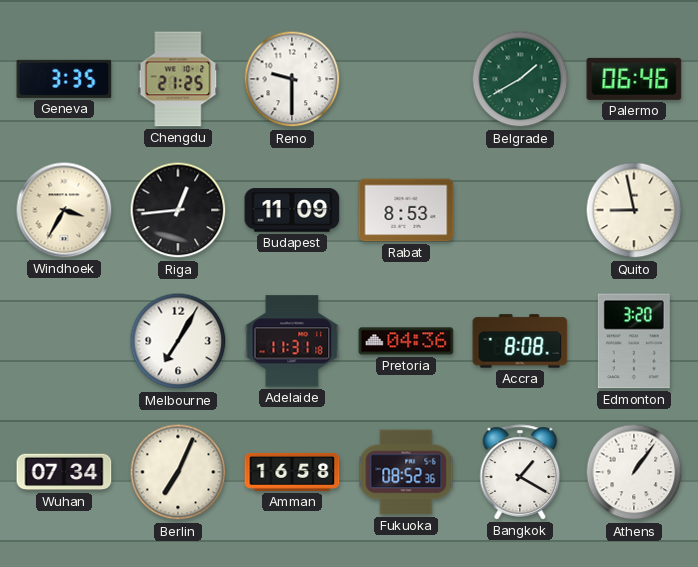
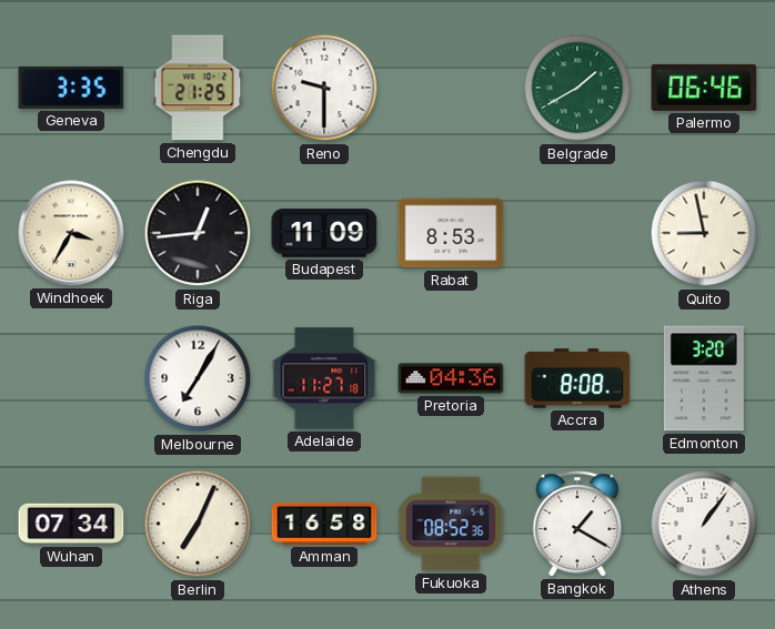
Adelaide: 11:31 -> 11:27 (324, 378)
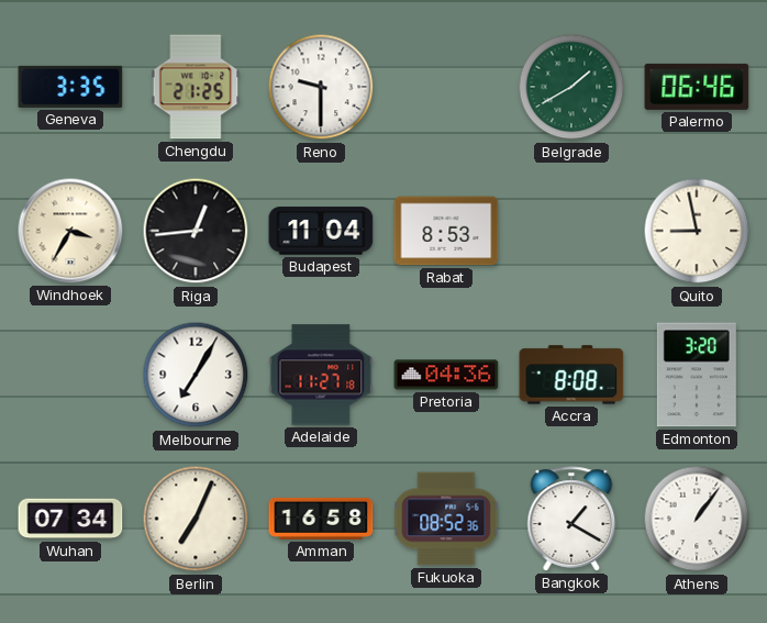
Budapest: 11:09 -> 11:04 (321, 231)
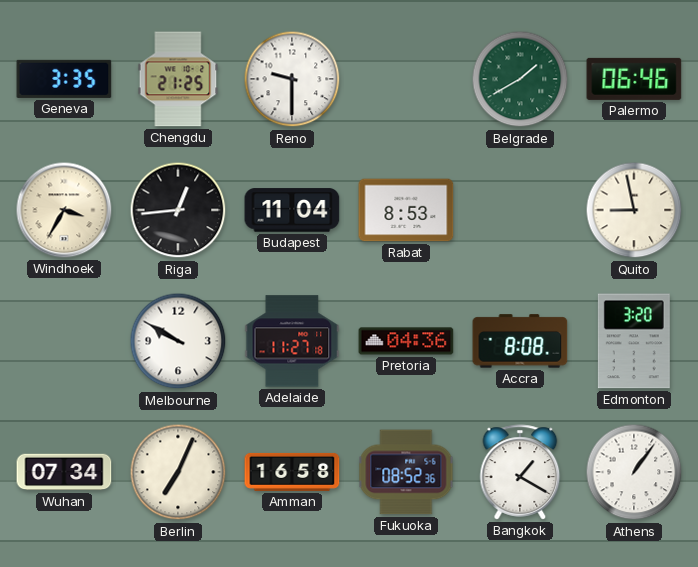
Melbourne: 7:05 -> 9:50 (178, 341)
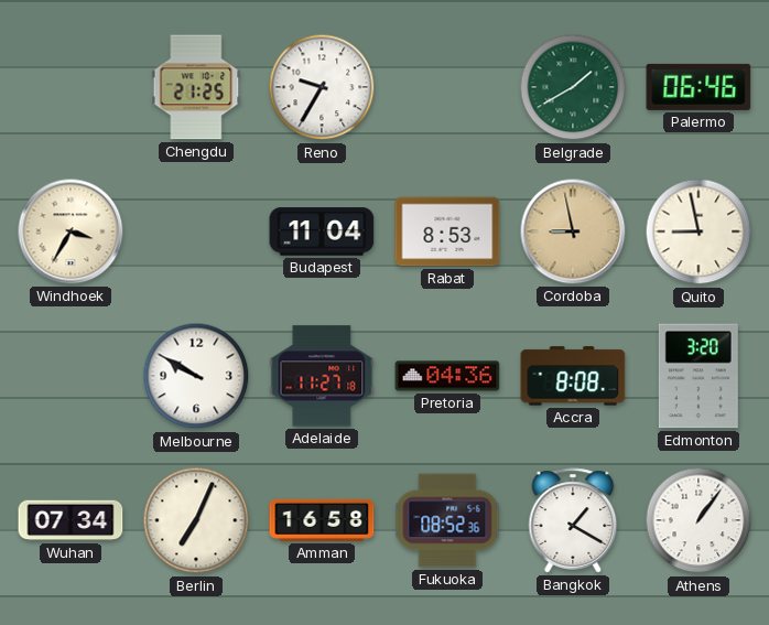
Geneva: 3:35 -> none (64, 79)
Reno: 9:30 -> 9:35 (322, 87)
Riga: 12:44 -> none (178, 210)
Cordoba: none -> 8:58 (573, 231)
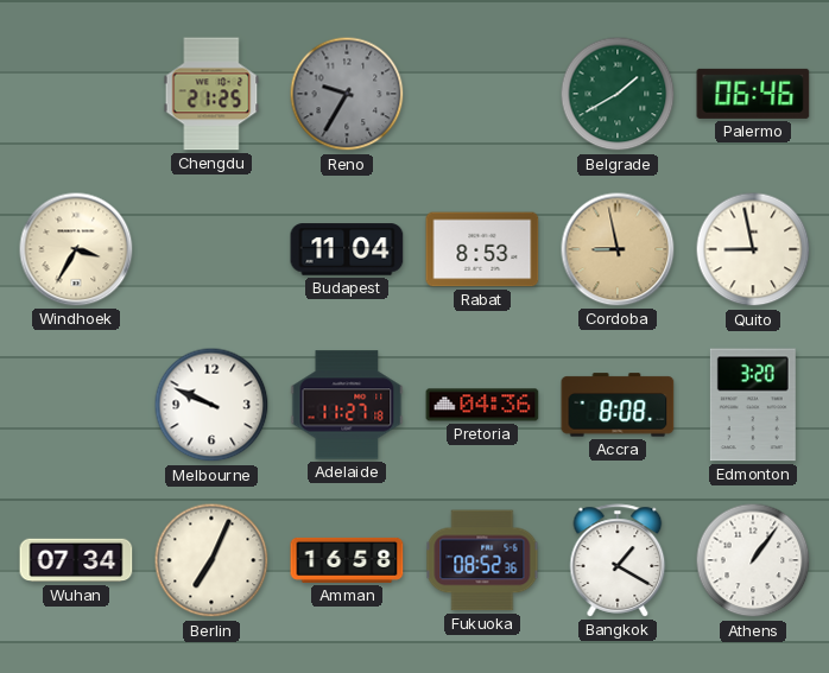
Reno dial: white -> grey (347, 94)
Melbourne: 9:50 -> 9:49 (211, 405)
